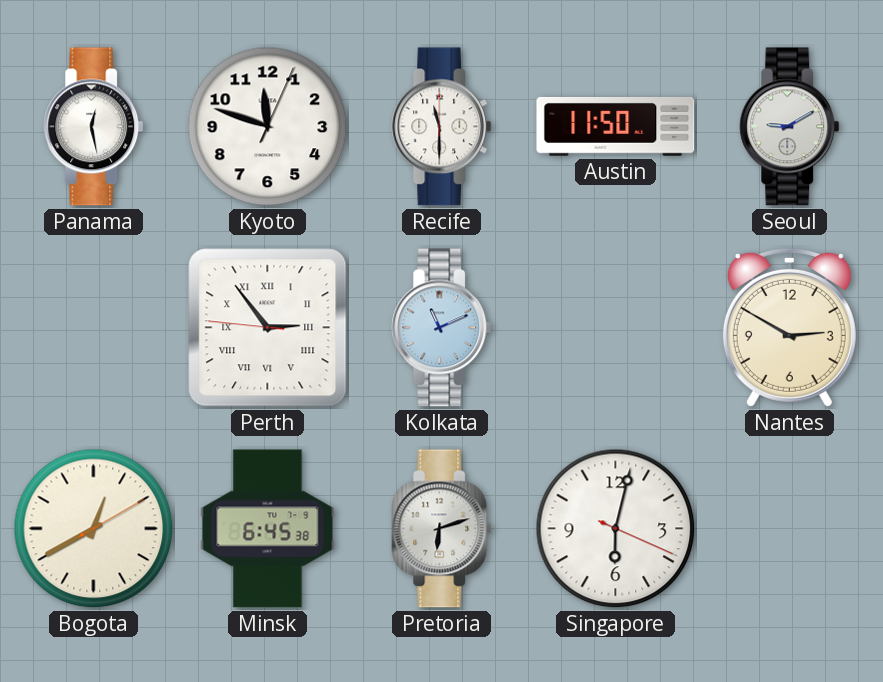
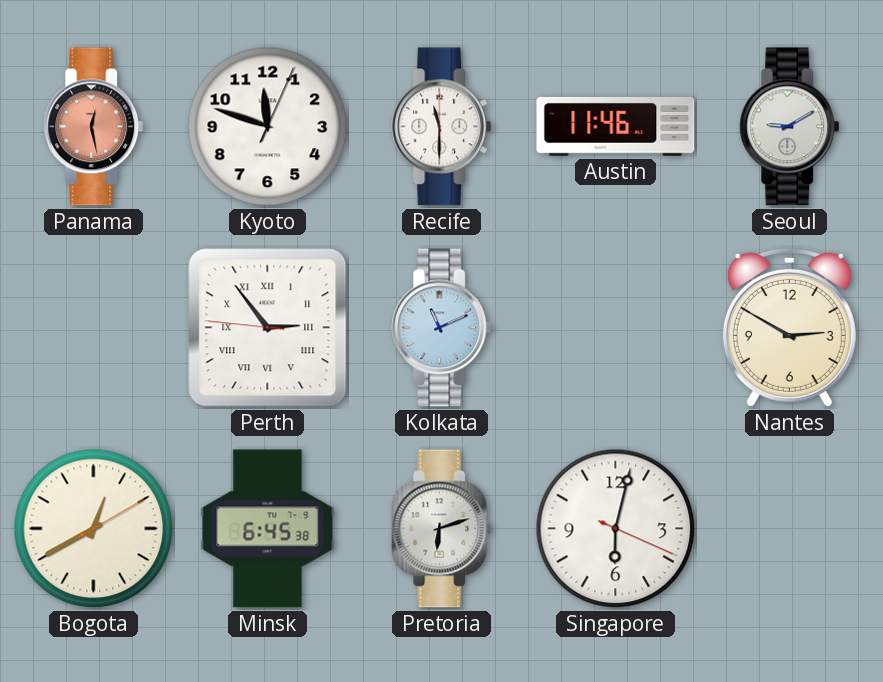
Panama dial: white -> salmon (94, 127)
Austin: 11:50 -> 11:46 (616, 126)
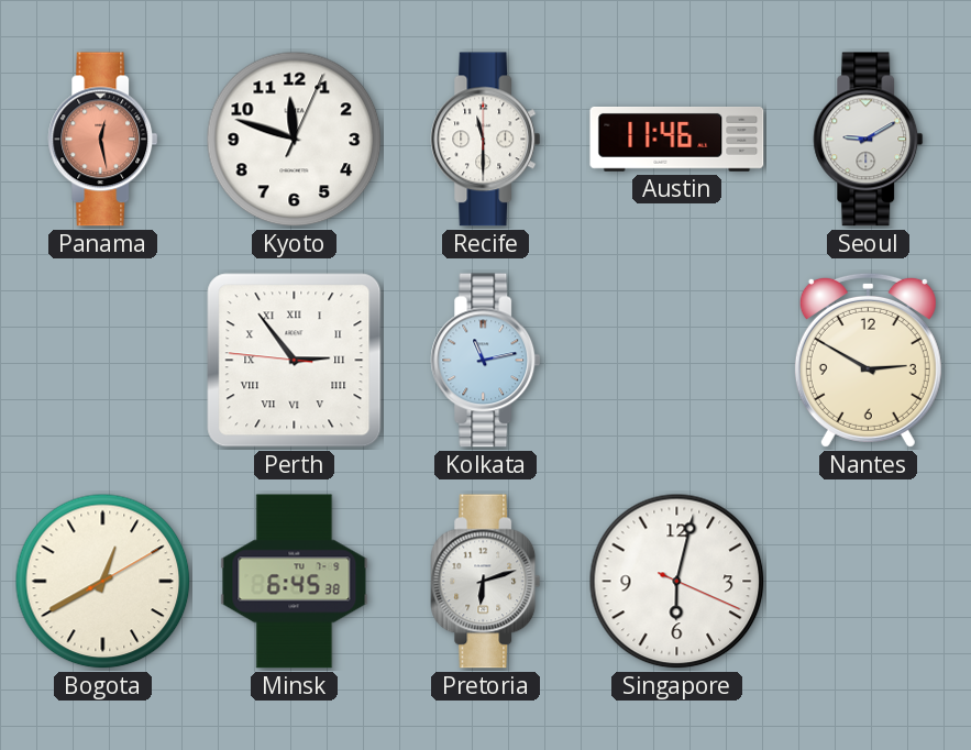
Kolkata: 11:11 -> 11:13 (486, 361)
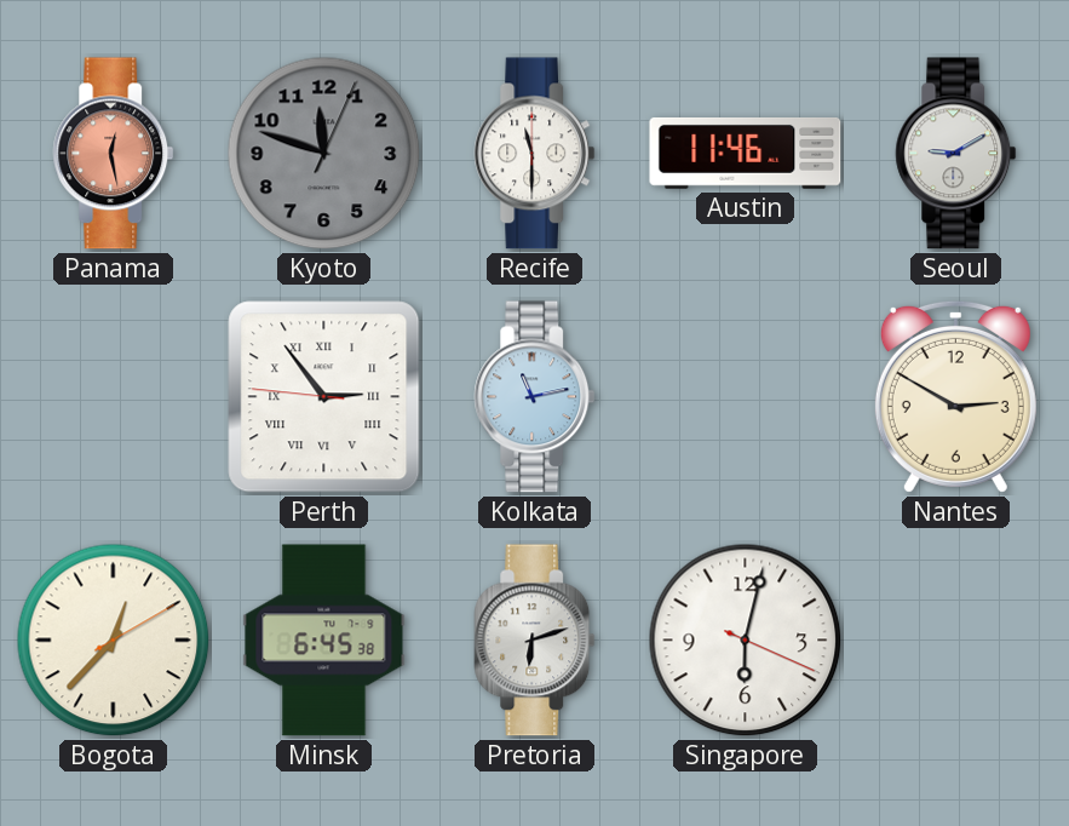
Kyoto dial: white -> grey (324, 154)
Bogota: 12:40 -> 12:37 (114, 641)
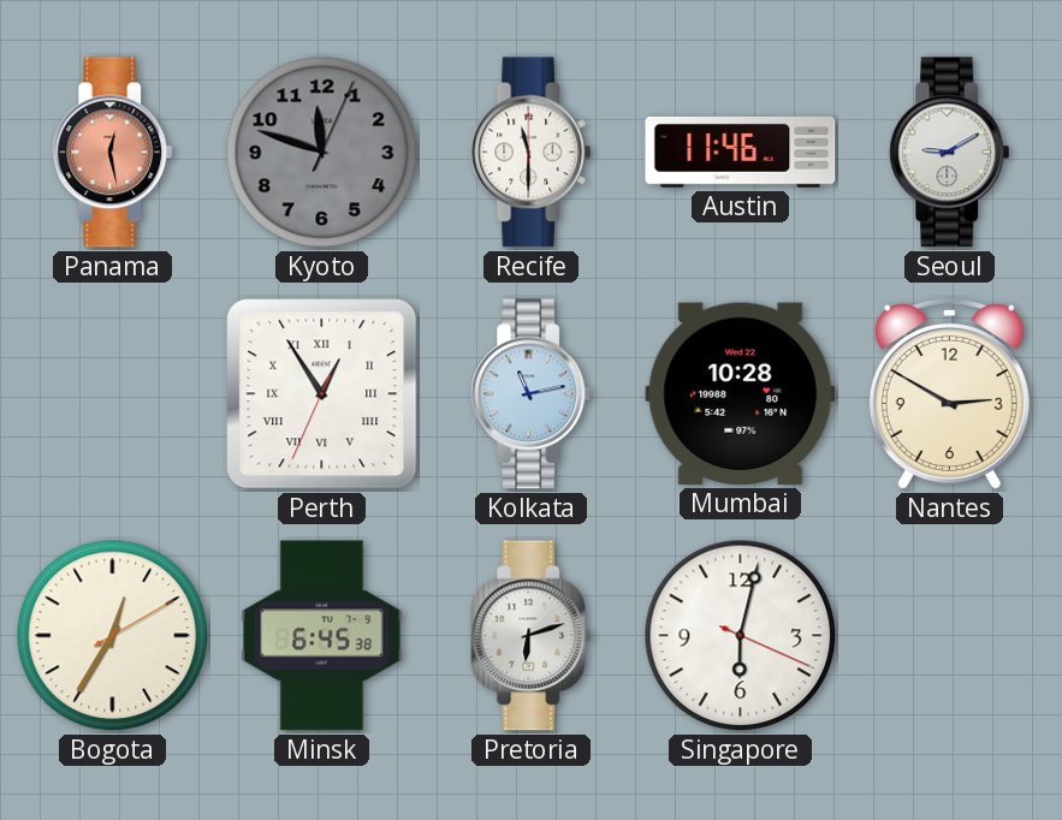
Perth: 2:53 -> 12:54 (322, 394)
Mumbai: none -> 10:28 (741, 393)
Bogota: 12:37 -> 12:35 (113, 636)
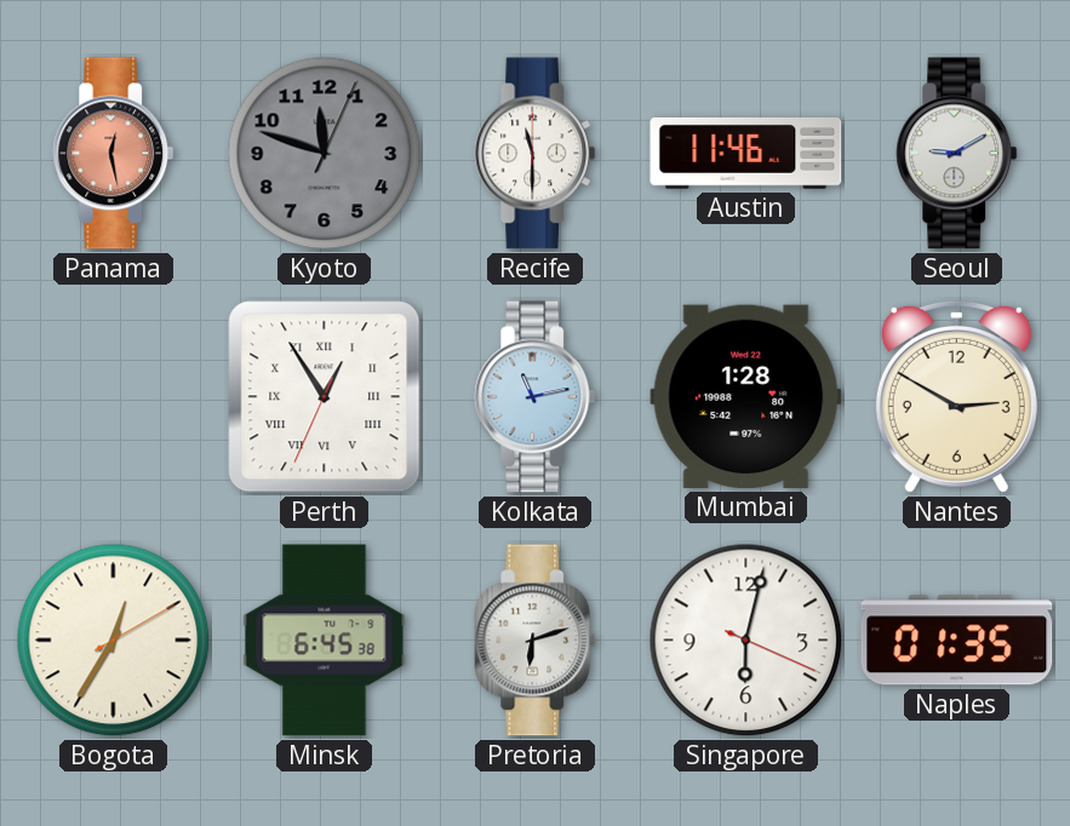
Mumbai: 10:28 -> 1:28 (746, 396)
Naples: none -> 01:35 (957, 641)
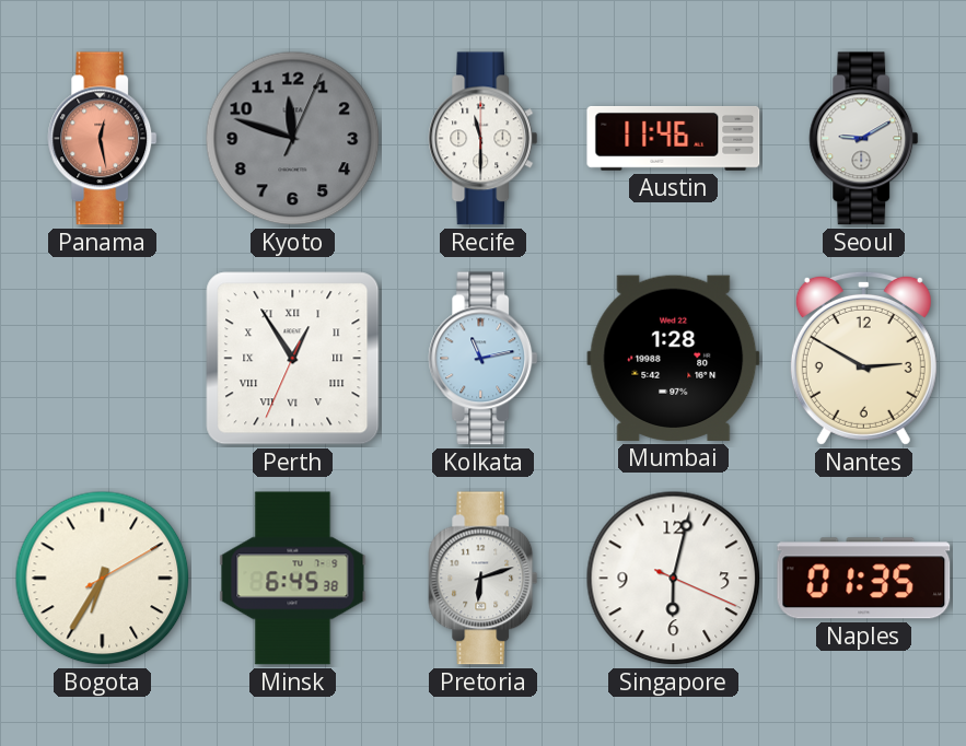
Bogota: 12:35 -> 6:35 (103, 579)
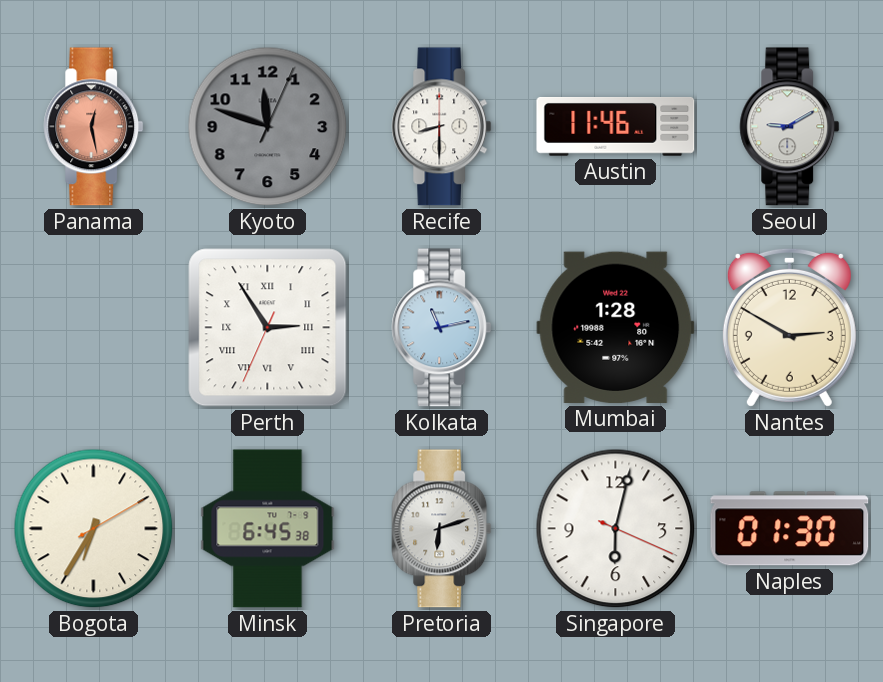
Recife: 11:30 -> 8:30 (442, 127)
Perth: 12:54 -> 2:54 (268, 328)
Naples: 01:35 -> 01:30 (790, 529)
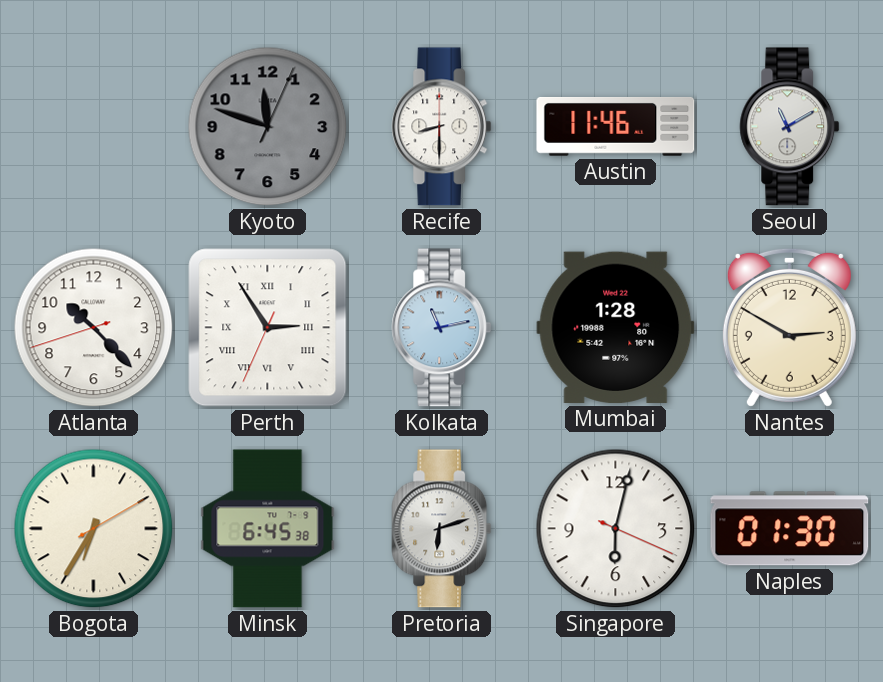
Panama: 12:28 -> none (94, 127)
Seoul: 9:10 -> 11:10 (790, 127)
Atlanta: none -> 10:22 (94, 328)
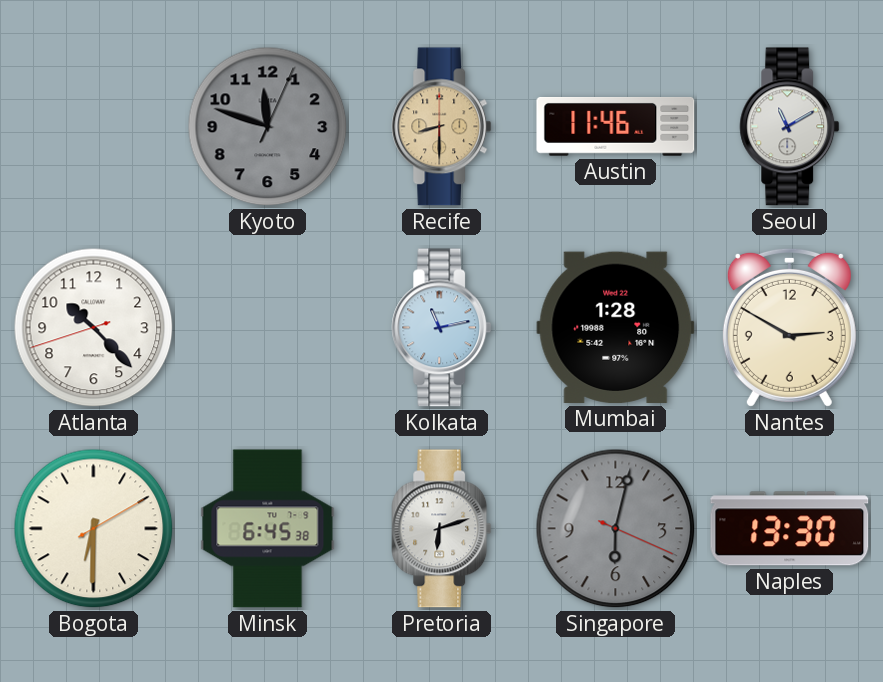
Recife dial: white -> champagne (442, 127)
Perth: 2:54 -> none (268, 328)
Bogota: 6:35 -> 6:30 (94, 529)
Singapore dial: white -> grey (616, 529)
Naples: 01:30 -> 13:30 (790, 529)
